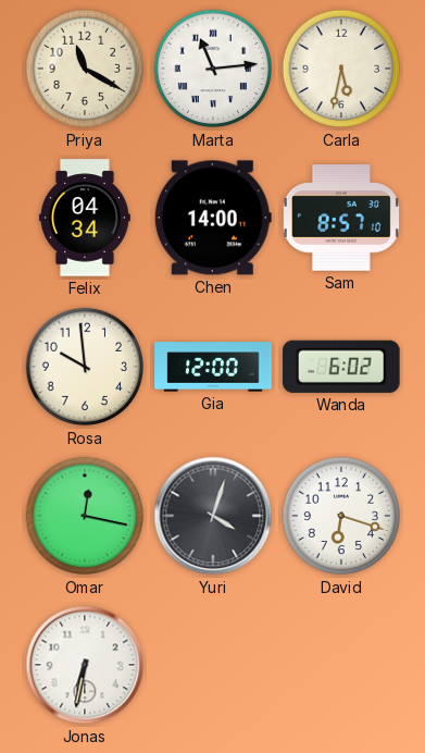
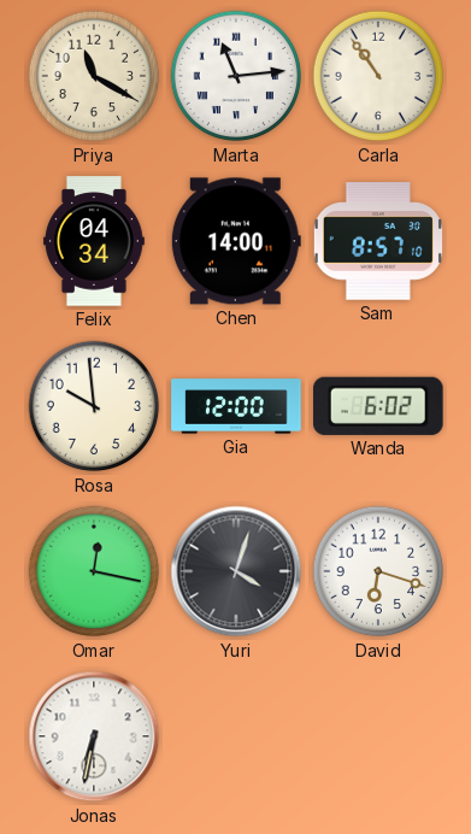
Carla: 5:32 -> 10:54 (378, 76)
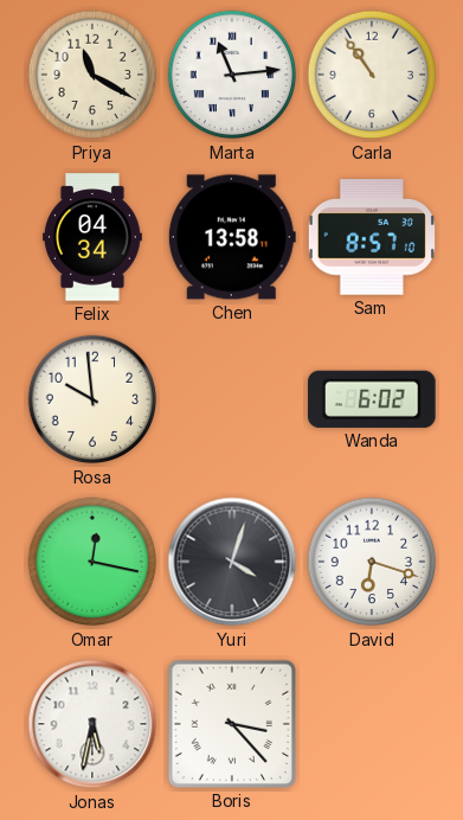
Chen: 14:00 -> 13:58 (232, 237)
Gia: 12:00 -> none (236, 406)
Jonas: 6:32 -> 5:32 (92, 724)
Boris: none -> 3:23 (232, 724)
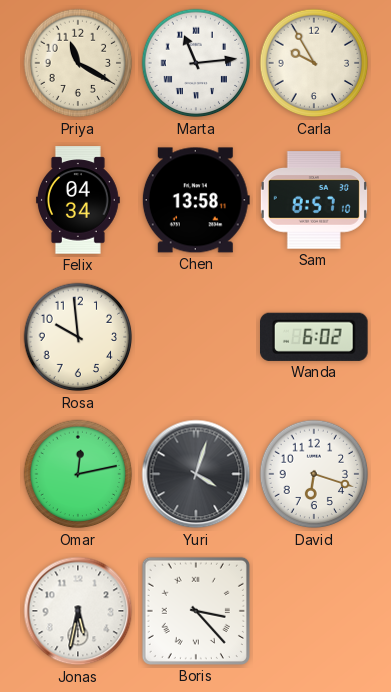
Carla: 10:54 -> 9:55 (314, 63)
Omar: 12:17 -> 12:13 (78, 474)
